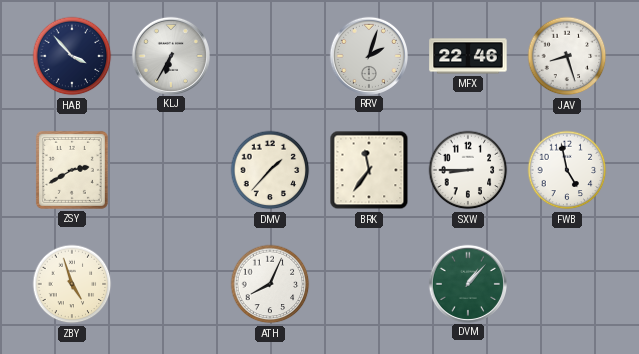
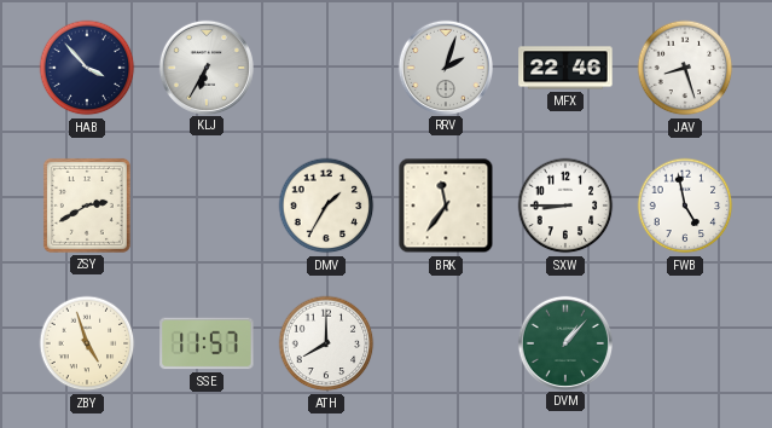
DMV: 1:37 -> 1:35 (326, 206)
SSE: none -> 11:57 (207, 343)
ATH: 8:04 -> 8:00 (326, 343)
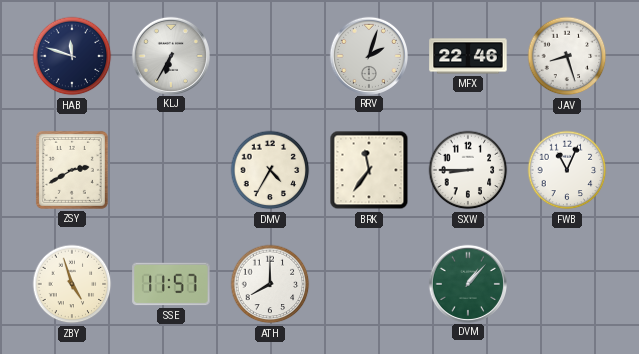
HAB: 3:53 -> 11:48 (72, 56)
DMV: 1:35 -> 4:35 (270, 170)
FWB: 4:58 -> 11:04 (567, 170)
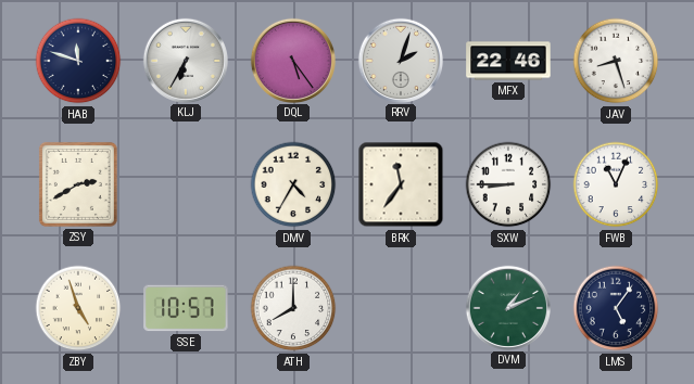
DQL: none -> 5:24 (292, 60)
SSE: 11:57 -> 10:57 (186, 308)
DVM: 1:07 -> 1:11 (507, 307)
LMS: none -> 5:06 (616, 308)
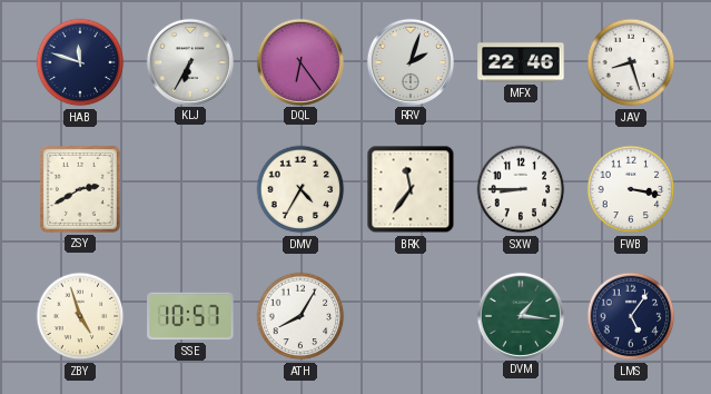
DQL: 5:24 -> 6:24 (299, 61)
FWB: 11:04 -> 3:17 (631, 189)
ATH: 8:00 -> 8:05 (300, 316)
DVM: 1:11 -> 1:16 (520, 315)
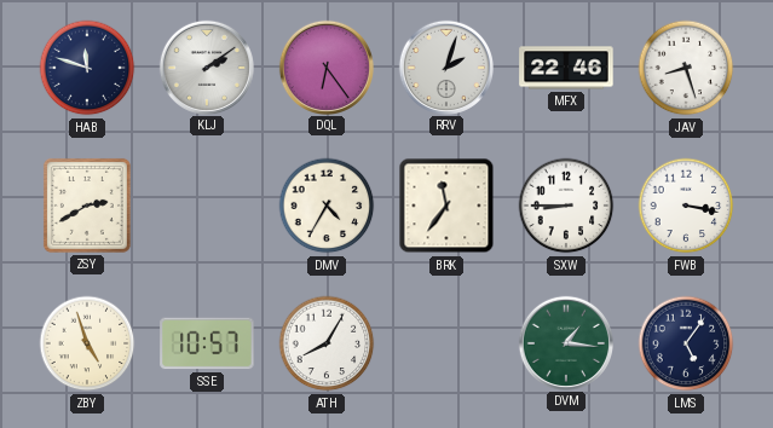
KLJ: 6:35 -> 2:09 (206, 66)
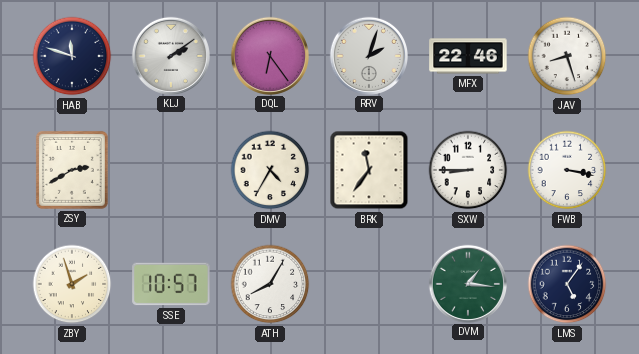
ZBY: 4:57 -> 1:57 (72, 284)
